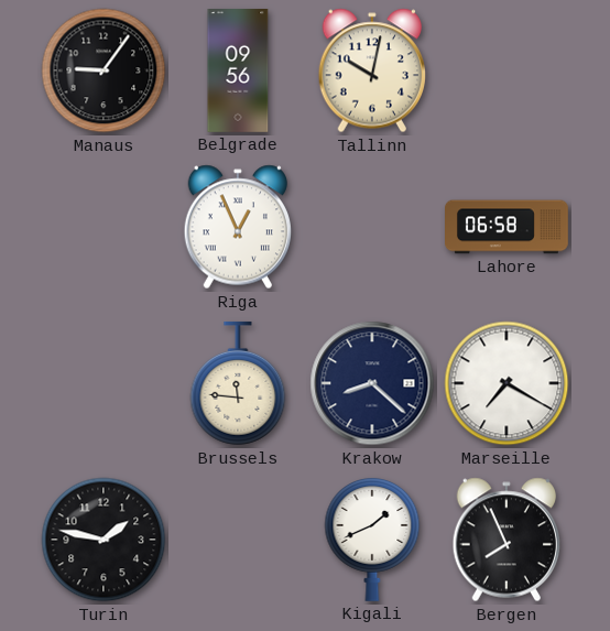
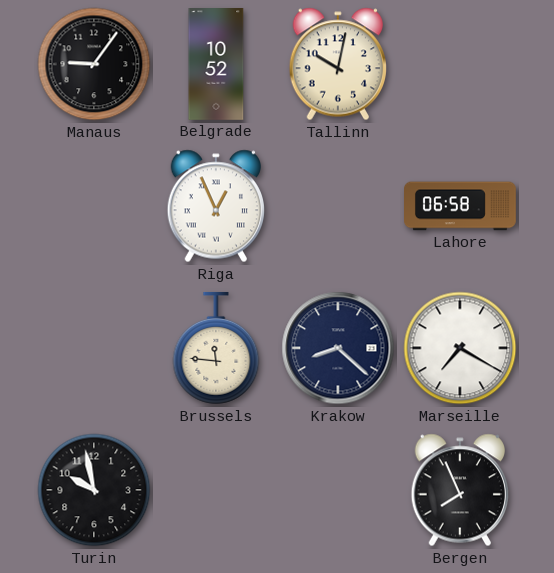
Belgrade: 09:56 -> 10:52 (216, 65)
Turin: 1:47 -> 9:58 (94, 490)
Kigali: 1:41 -> none (372, 540)
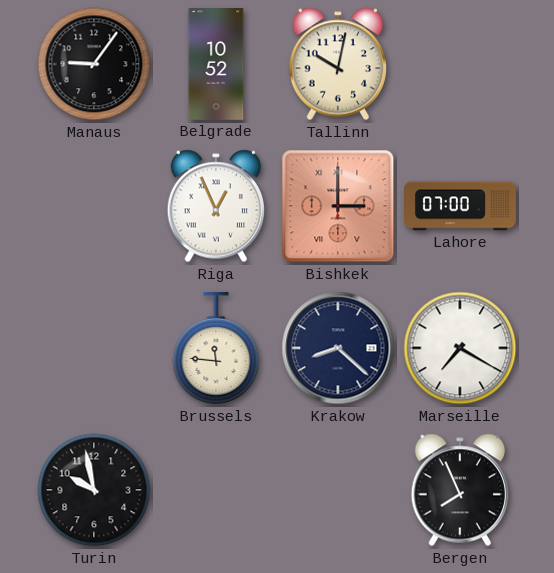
Bishkek: none -> 3:00 (338, 206)
Lahore: 06:58 -> 07:00 (461, 206)
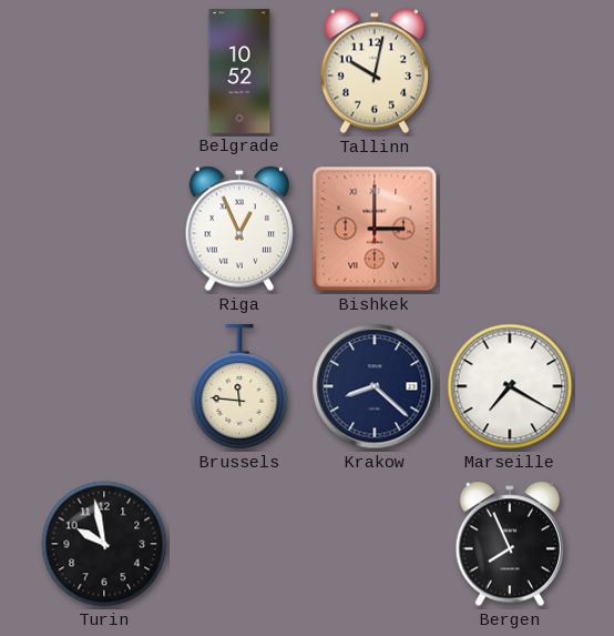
Manaus: 9:06 -> none (94, 64)
Lahore: 07:00 -> none (461, 206)
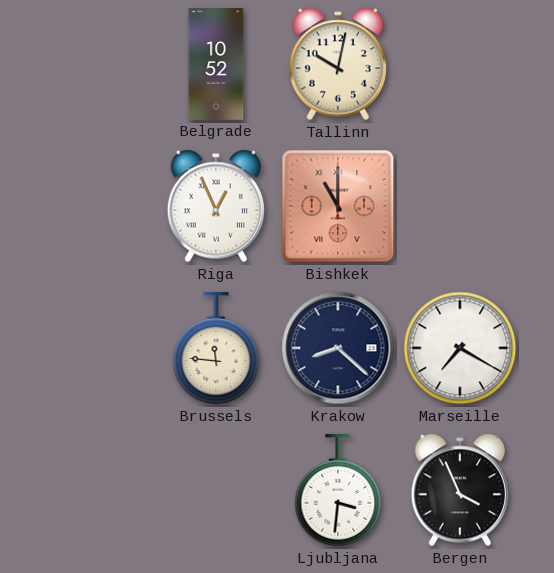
Bishkek: 3:00 -> 11:00 (338, 206)
Turin: 9:58 -> none (104, 544)
Ljubljana: none -> 3:31 (338, 490)
Bergen: 7:56 -> 3:56 (459, 490)
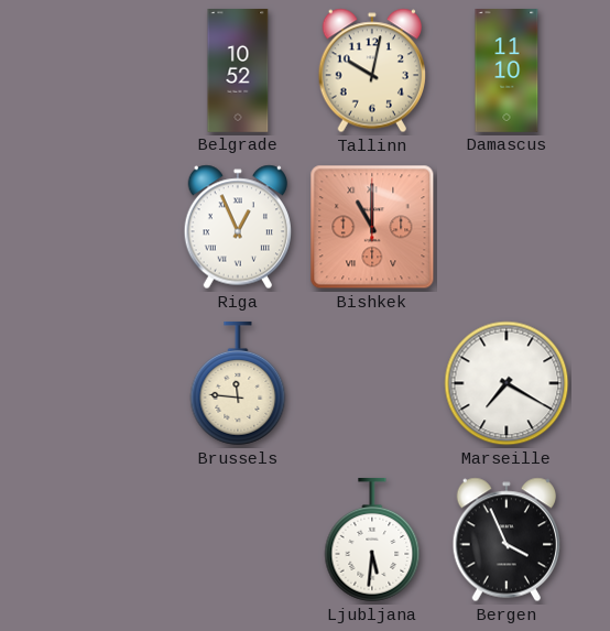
Damascus: none -> 11:10 (506, 72)
Krakow: 8:22 -> none (338, 348)
Ljubljana: 3:31 -> 5:31 (372, 540)
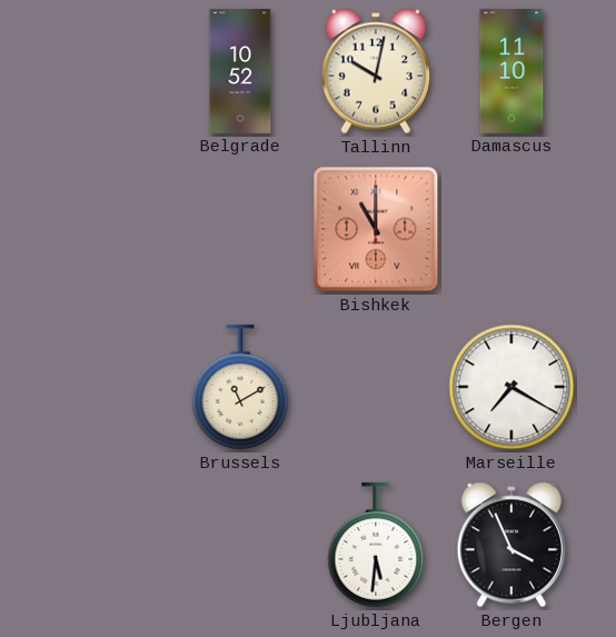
Riga: 12:56 -> none (237, 227)
Brussels: 11:46 -> 11:10 (240, 387)
